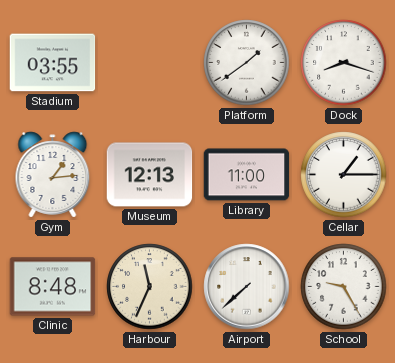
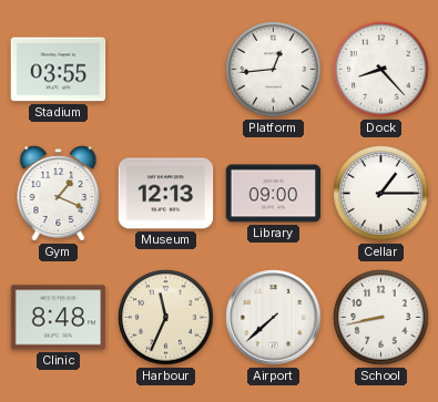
Platform: 1:39 -> 12:44 (274, 70)
Dock: 8:18 -> 8:23 (381, 70)
Gym: 1:14 -> 1:19 (59, 194)
Library: 11:00 -> 09:00 (274, 194)
School: 9:25 -> 8:43 (381, 318)
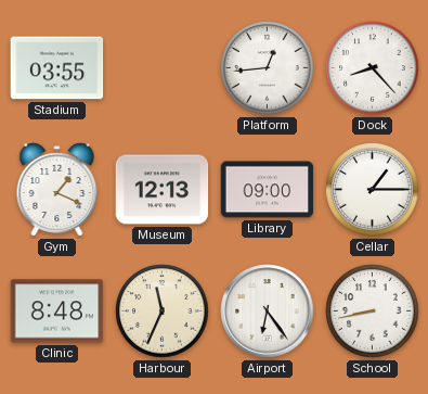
Airport: 7:38 -> 6:24 (268, 312)
